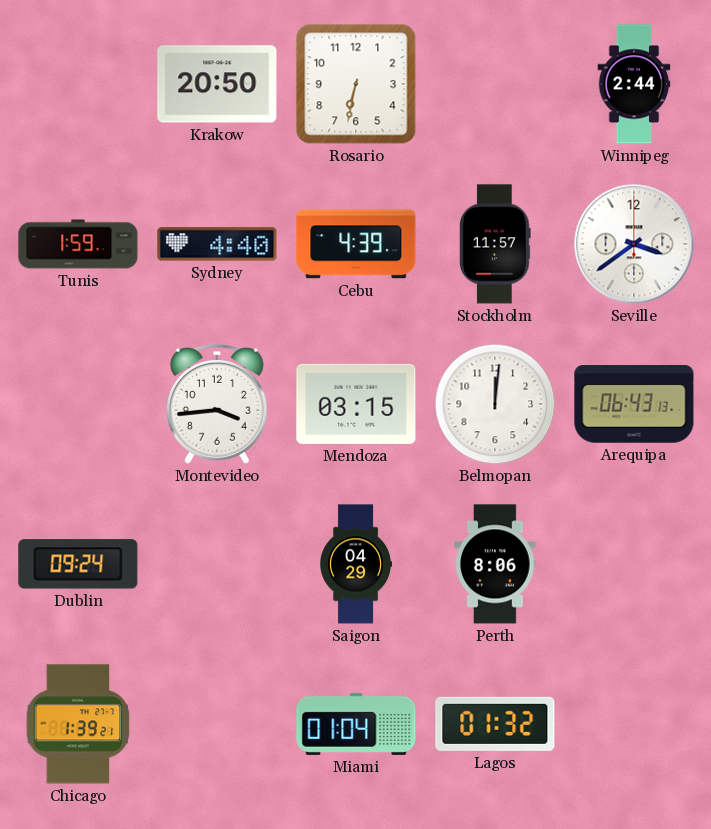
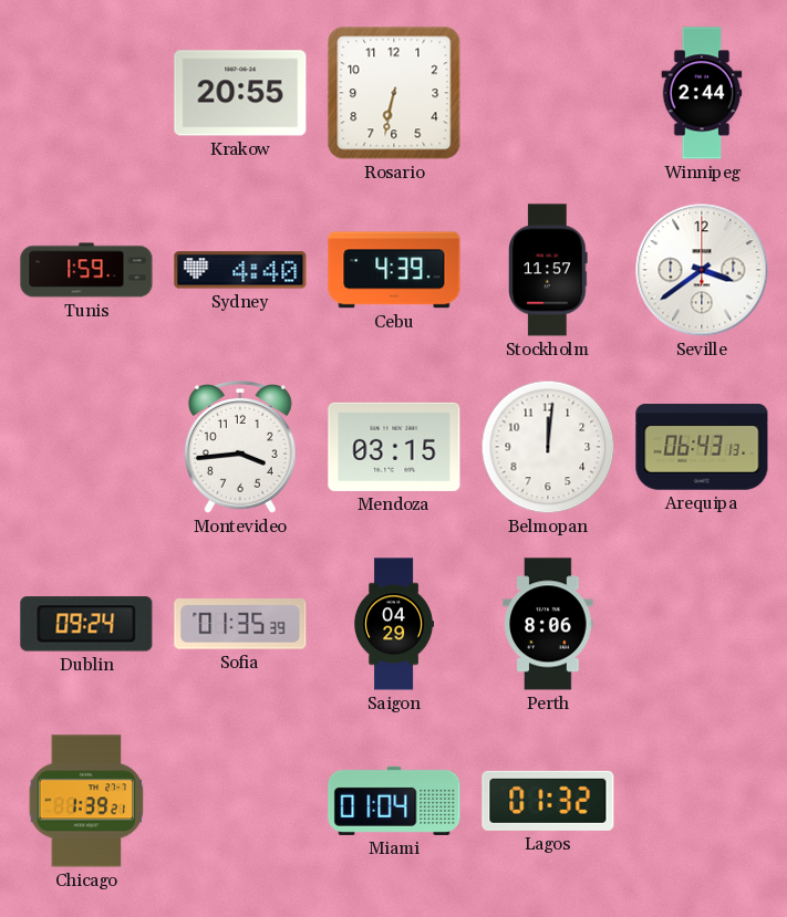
Krakow: 20:50 -> 20:55 (240, 93)
Sofia: none -> 01:35 (240, 624)
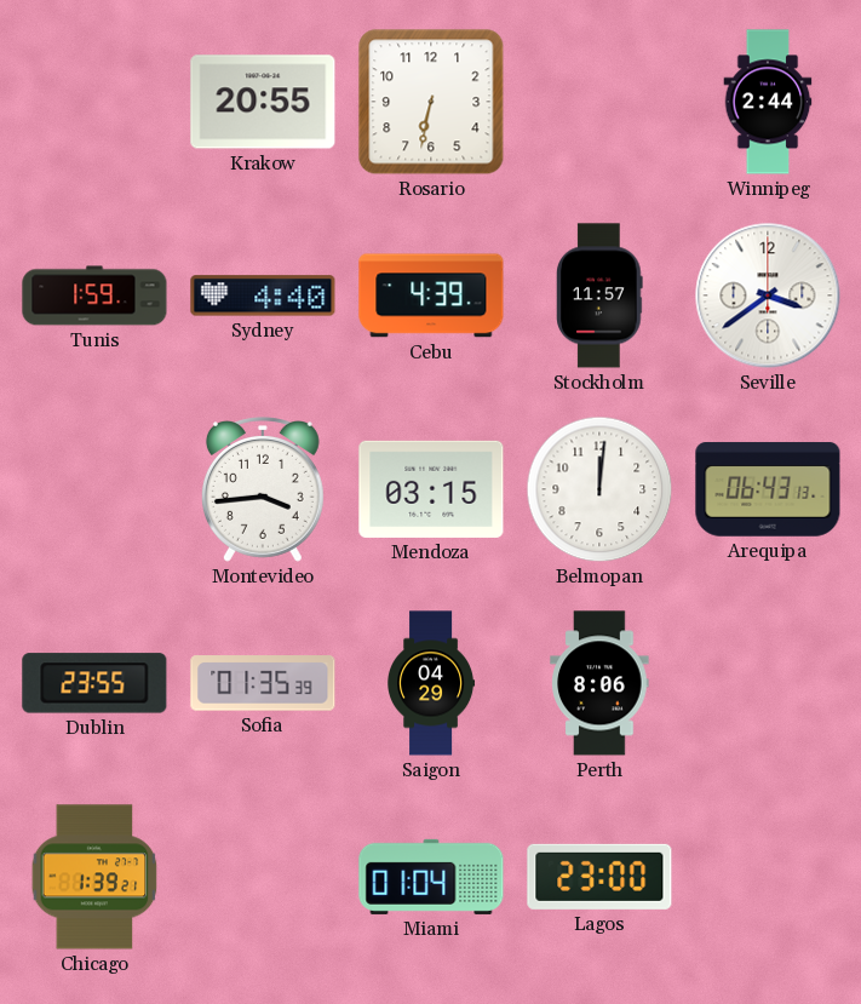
Dublin: 09:24 -> 23:55 (94, 683)
Lagos: 01:32 -> 23:00 (599, 877)
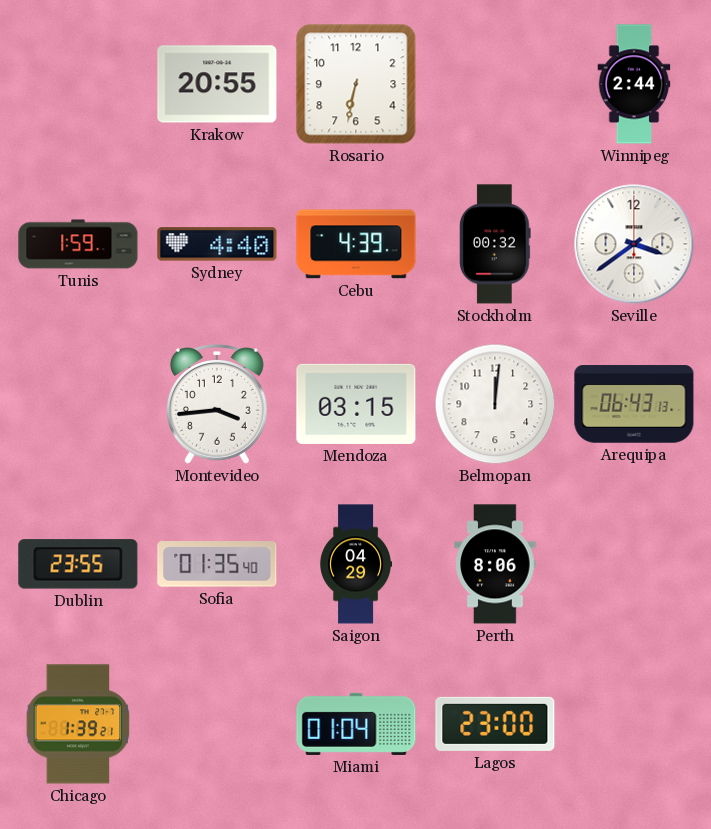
Stockholm: 11:57 -> 00:32 (495, 244)
Sofia: 01:35:39 -> 01:35:40 (217, 564)
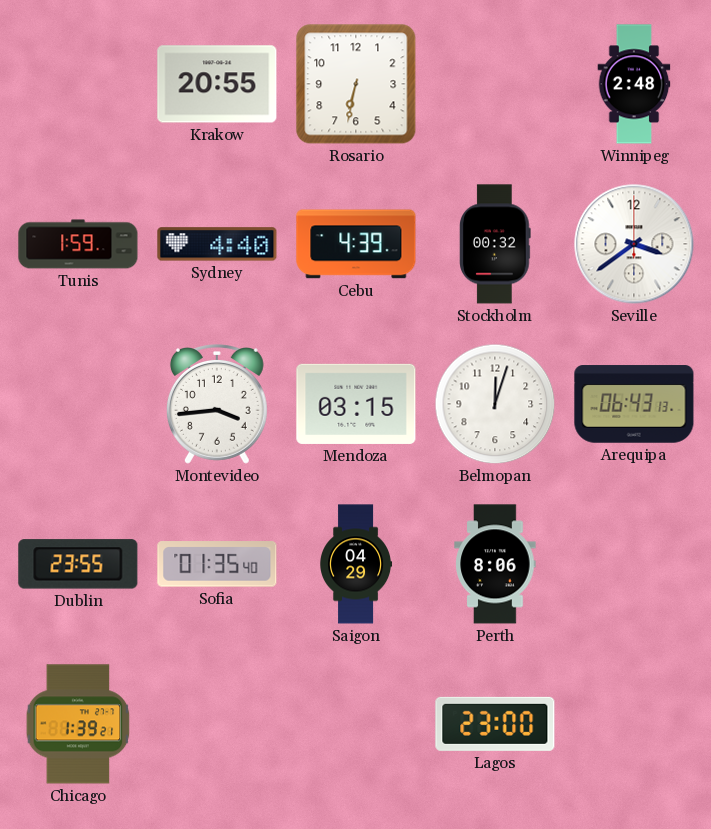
Winnipeg: 2:44 -> 2:48 (634, 84)
Belmopan: 12:01 -> 12:03 (495, 404)
Miami: 01:04 -> none (356, 724)
